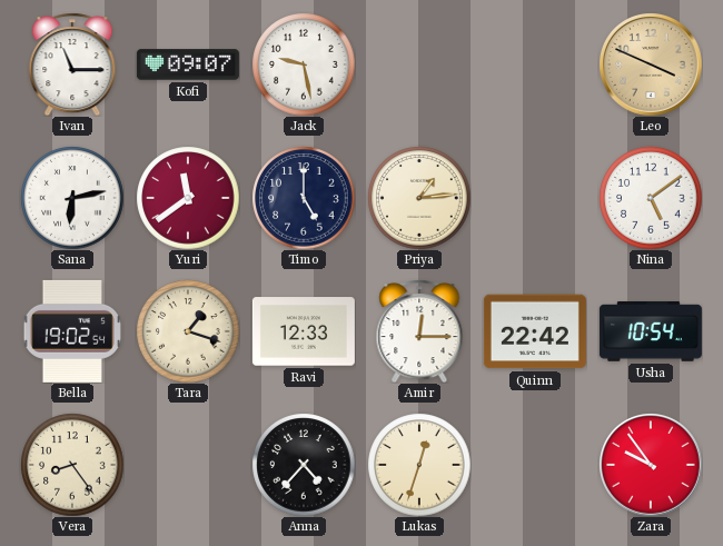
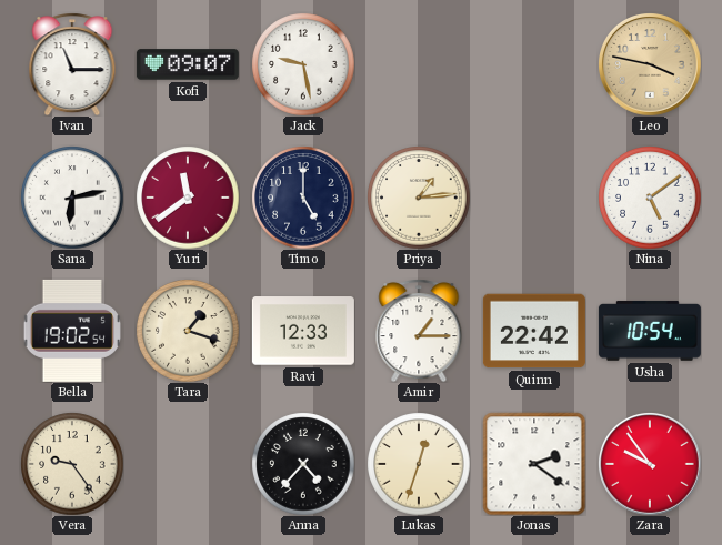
Leo: 3:49 -> 3:47 (650, 64)
Amir: 12:15 -> 1:15 (419, 331)
Vera: 8:24 -> 9:24 (72, 464)
Jonas: none -> 2:21 (534, 464)
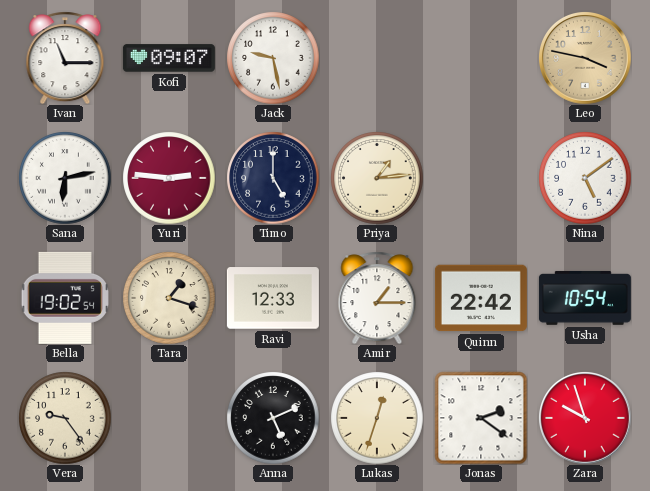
Yuri: 11:39 -> 2:46 (169, 178)
Anna: 4:37 -> 5:11 (273, 418)
Zara: 9:54 -> 9:57 (585, 418)
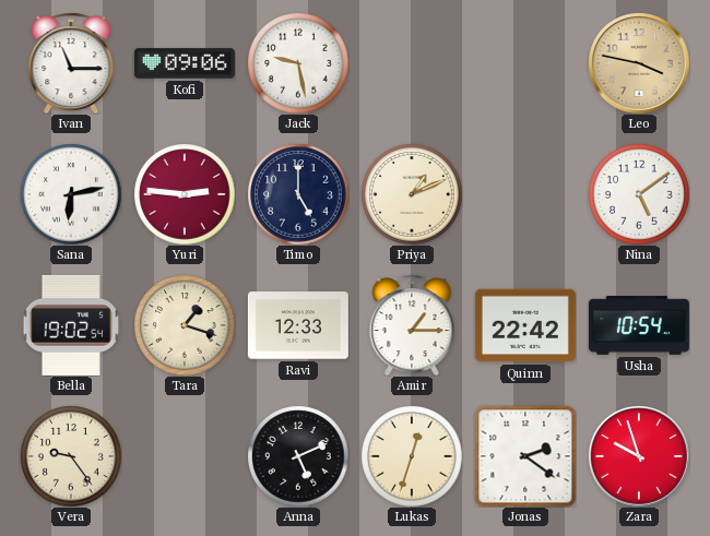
Kofi: 09:07 -> 09:06 (185, 63)
Priya: 1:14 -> 1:11 (412, 194)
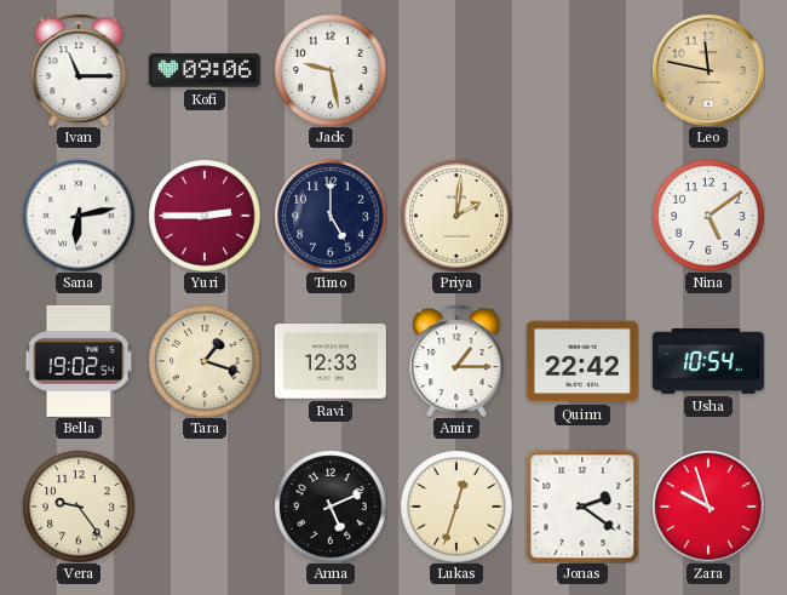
Leo: 3:47 -> 11:47 (708, 70)
Yuri: 2:46 -> 2:45 (205, 216)
Priya: 1:11 -> 2:01 (456, 216)
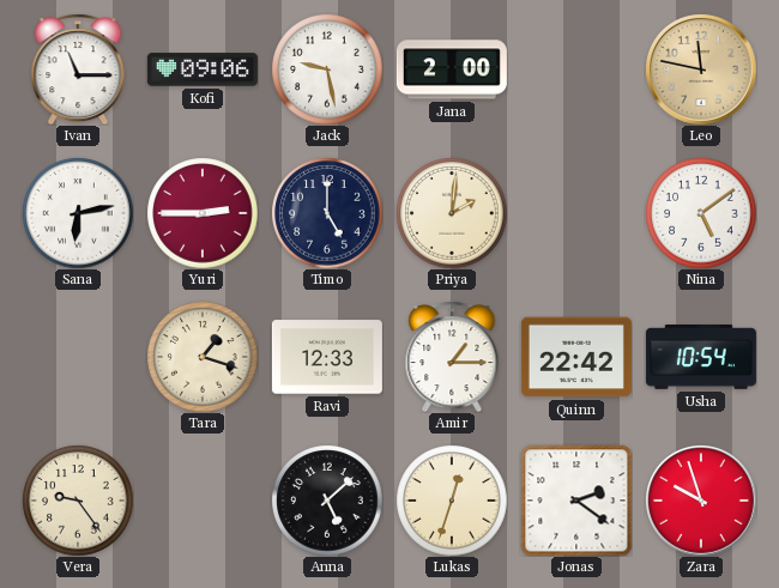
Jana: none -> 2:00 (452, 69)
Bella: 19:02 -> none (77, 361)
Anna: 5:11 -> 5:08 (327, 501)
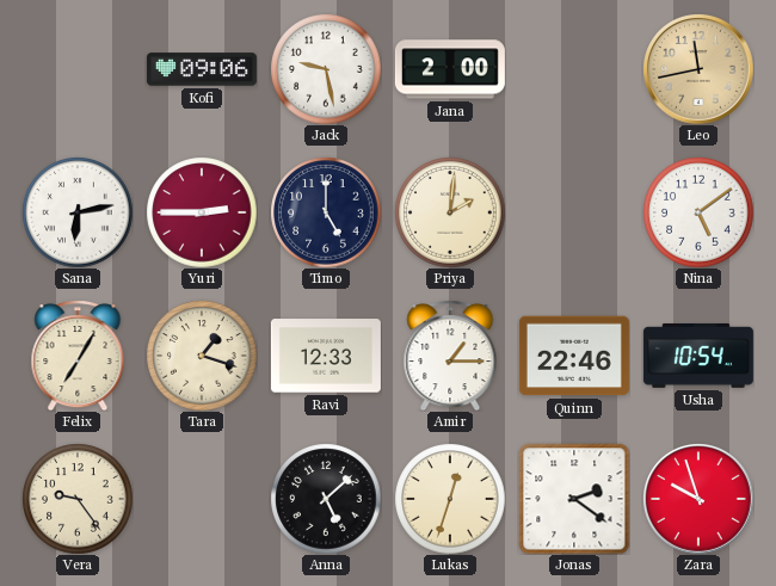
Ivan: 11:15 -> none (78, 69)
Leo: 11:47 -> 11:43 (698, 69)
Felix: none -> 7:05 (78, 356)
Quinn: 22:42 -> 22:46 (574, 356)
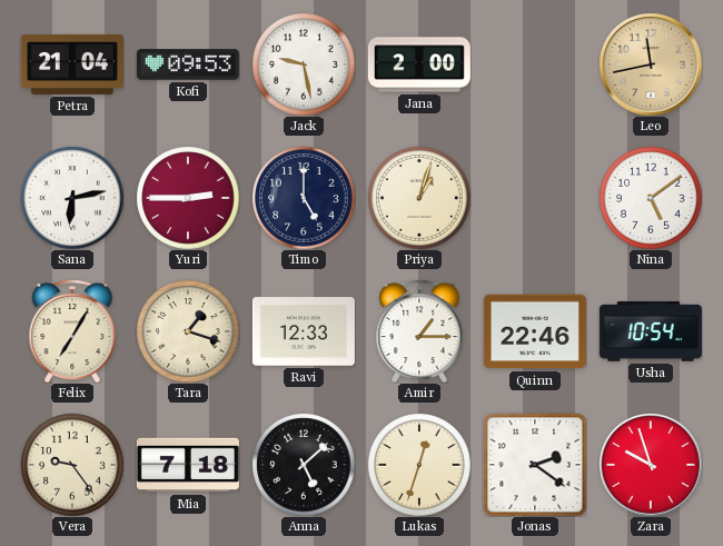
Petra: none -> 21:04 (72, 64)
Kofi: 09:06 -> 09:53 (188, 64)
Priya: 2:01 -> 1:03 (419, 198)
Mia: none -> 7:18 (188, 465)
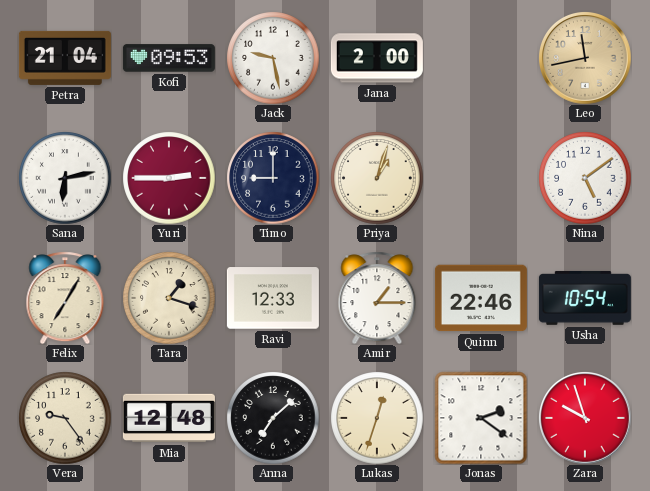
Timo: 5:00 -> 9:00 (273, 178)
Mia: 7:18 -> 12:48 (169, 418)
Anna: 5:08 -> 7:08 (273, 418)
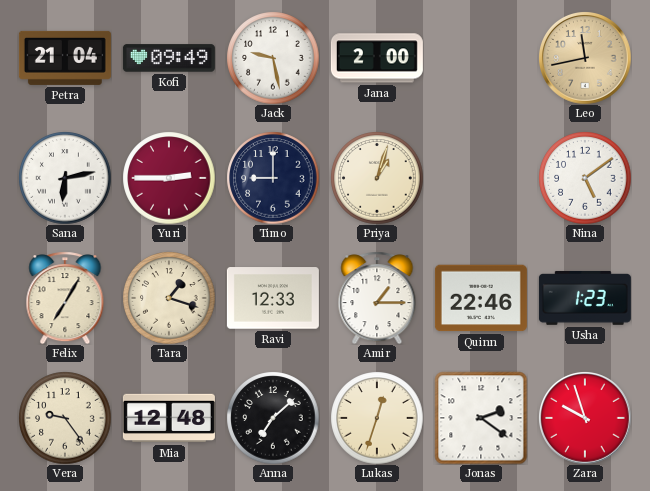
Kofi: 09:53 -> 09:49 (169, 58)
Usha: 10:54 -> 1:23 (585, 298)
